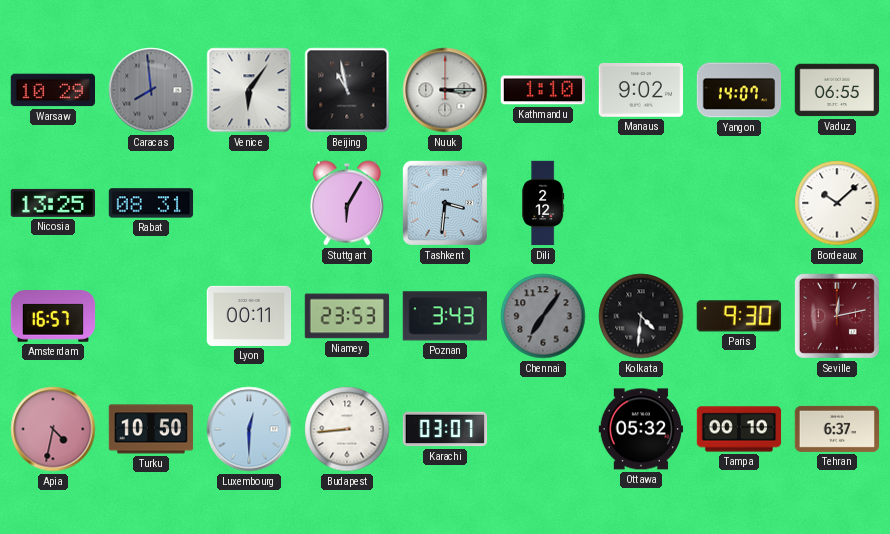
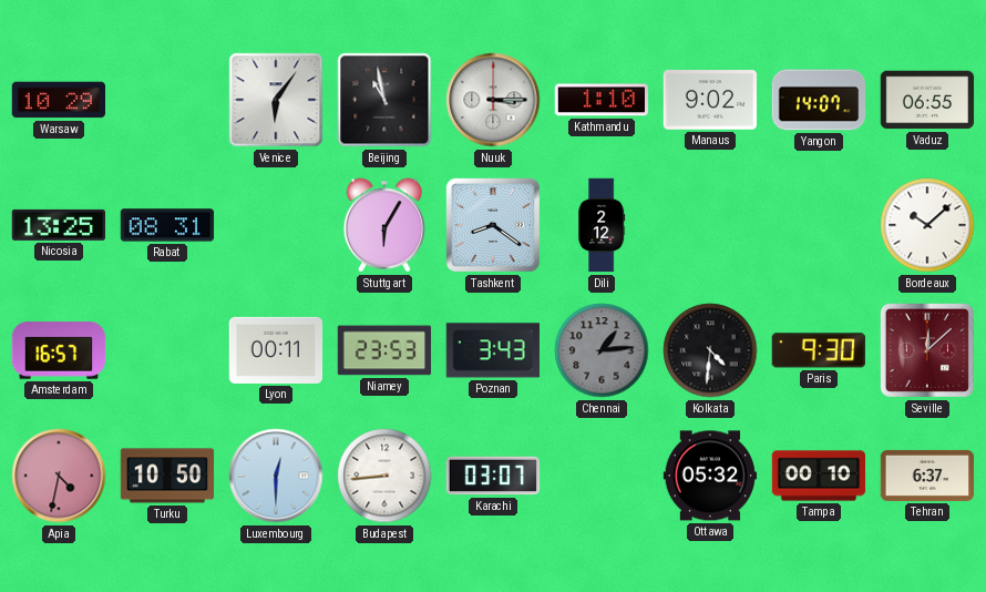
Caracas: 7:59 -> none (151, 90)
Tashkent: 3:31 -> 8:21 (493, 225)
Chennai: 7:06 -> 1:14 (602, 350)
Seville: 12:13 -> 12:08 (927, 350)
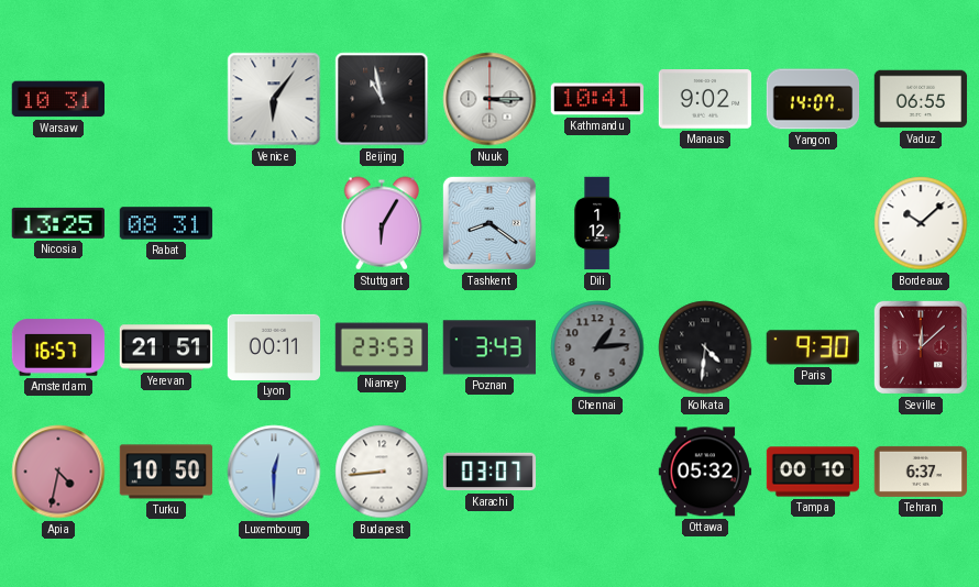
Warsaw: 10:29 -> 10:31 (57, 99)
Kathmandu: 1:10 -> 10:41 (596, 99)
Dili: 2:12 -> 1:12 (597, 223)
Yerevan: none -> 21:51 (166, 347)
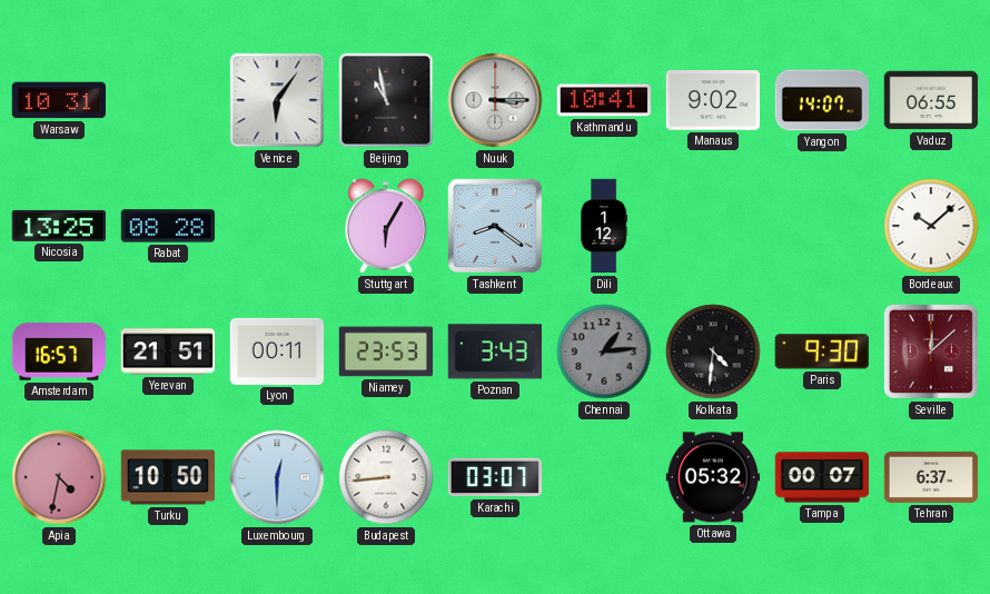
Rabat: 08:31 -> 08:28 (168, 226)
Tampa: 00:10 -> 00:07 (822, 477)
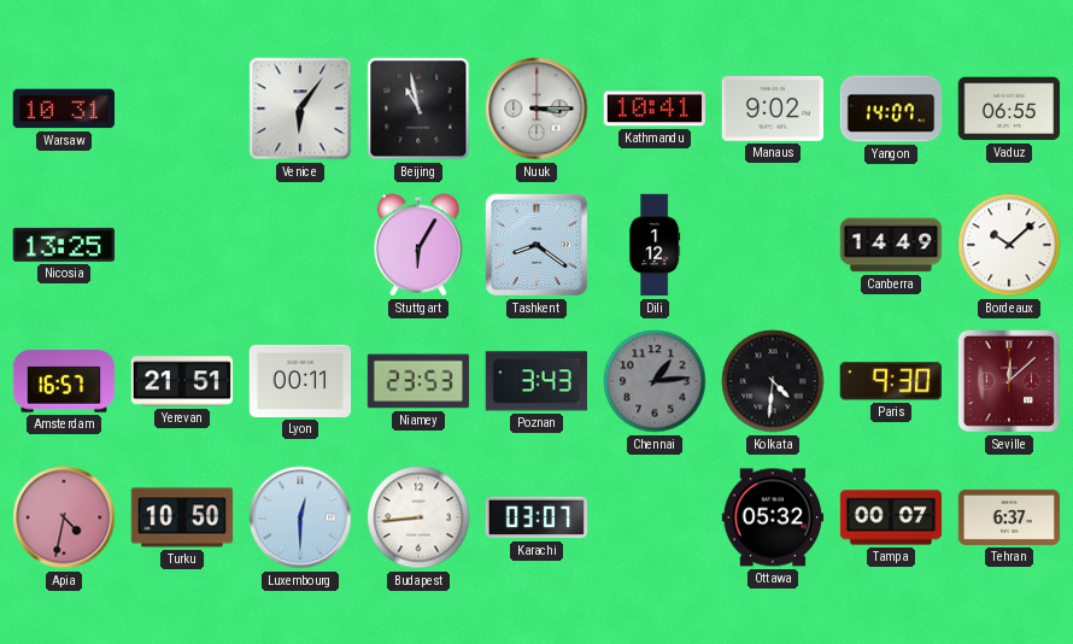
Rabat: 08:28 -> none (168, 226)
Canberra: none -> 14:49 (891, 245)
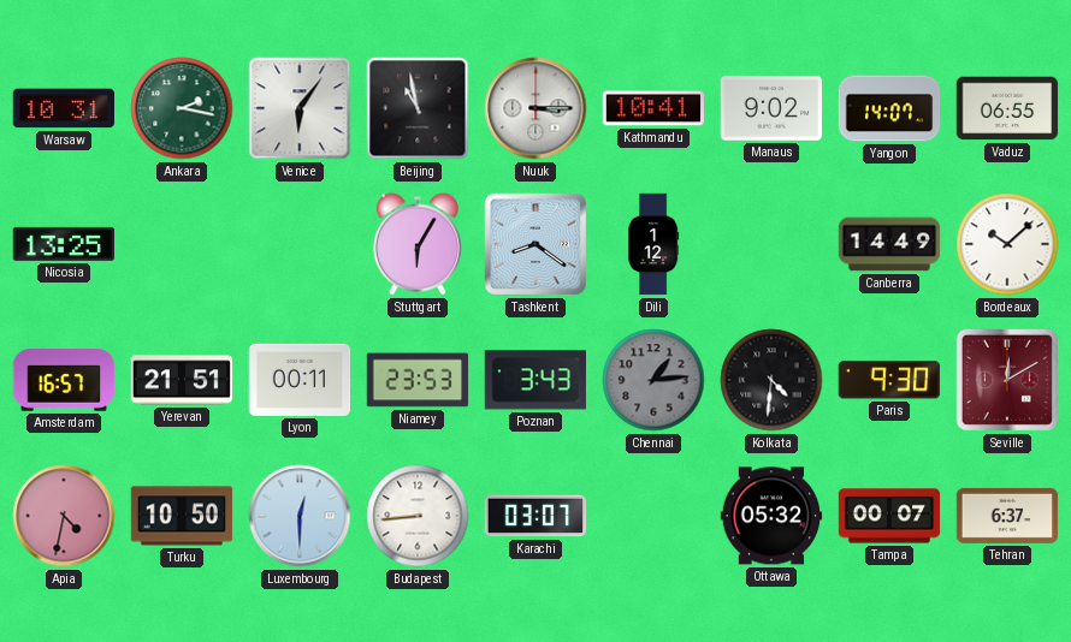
Ankara: none -> 2:17 (182, 108)
Seville: 12:08 -> 12:10 (1007, 380)
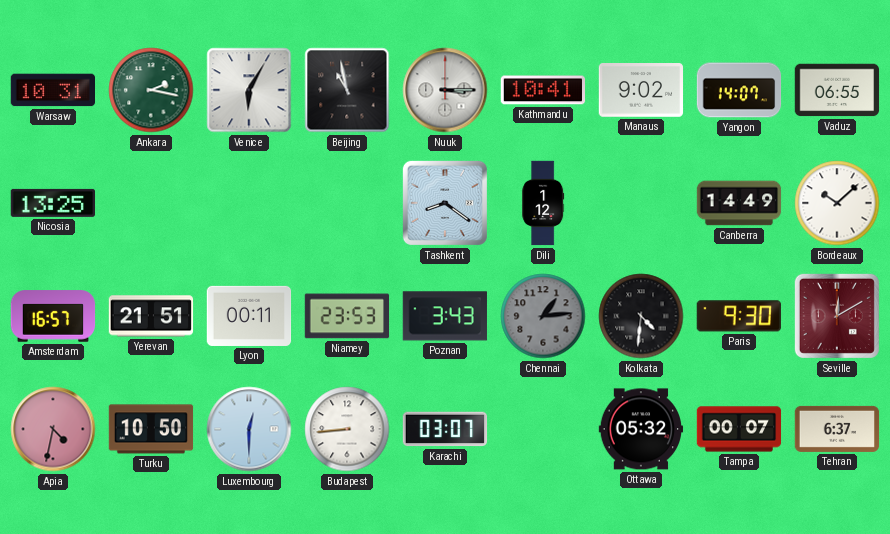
Venice: 6:06 -> 6:05 (249, 90)
Stuttgart: 6:05 -> none (416, 244)
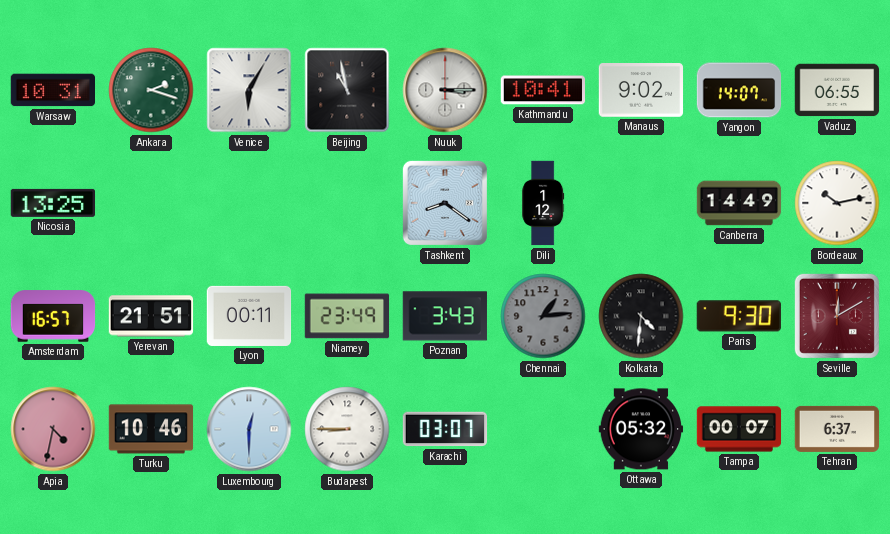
Ankara: 2:17 -> 2:18 (151, 90)
Bordeaux: 10:08 -> 10:13 (837, 203)
Niamey: 23:53 -> 23:49 (347, 316)
Turku: 10:50 -> 10:46 (151, 429)
Budapest: 8:44 -> 8:45 (347, 429)
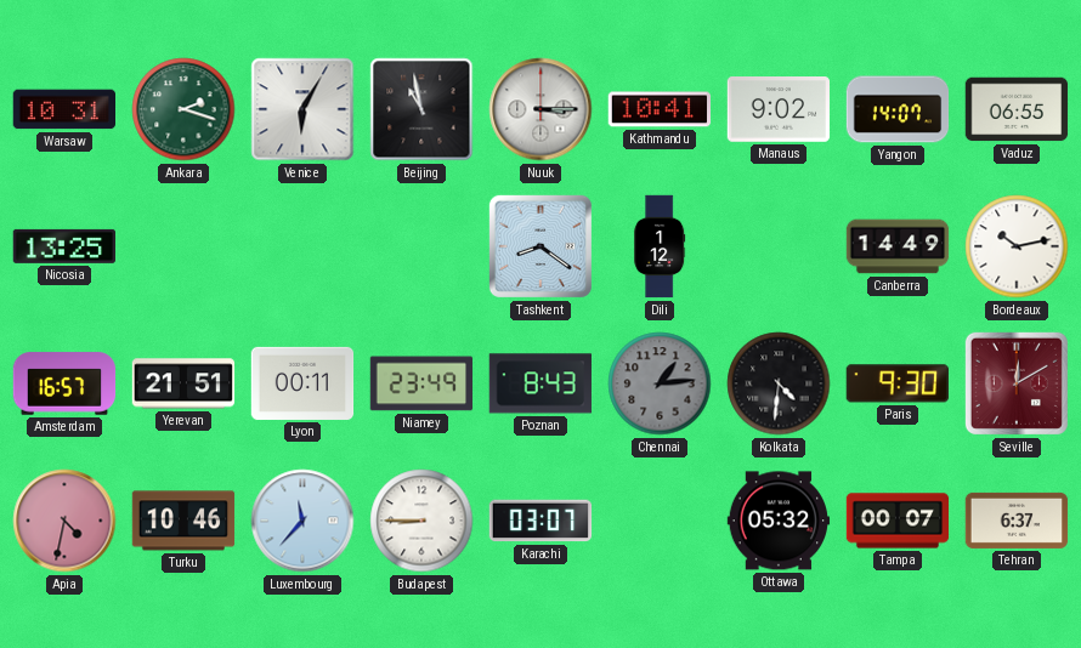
Poznan: 3:43 -> 8:43 (539, 383)
Luxembourg: 12:30 -> 11:37 (302, 521)
